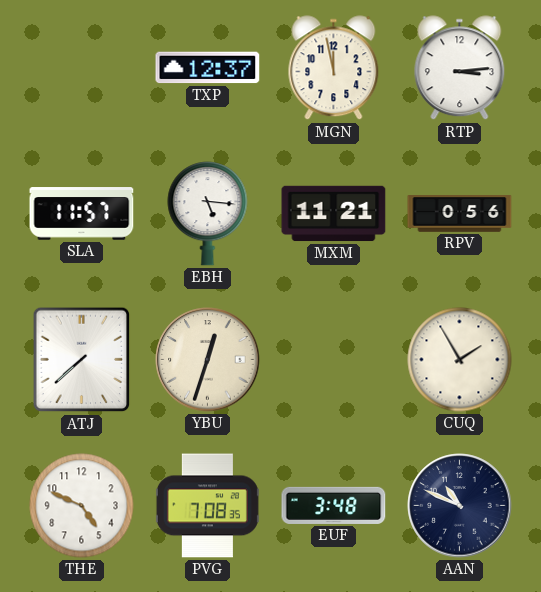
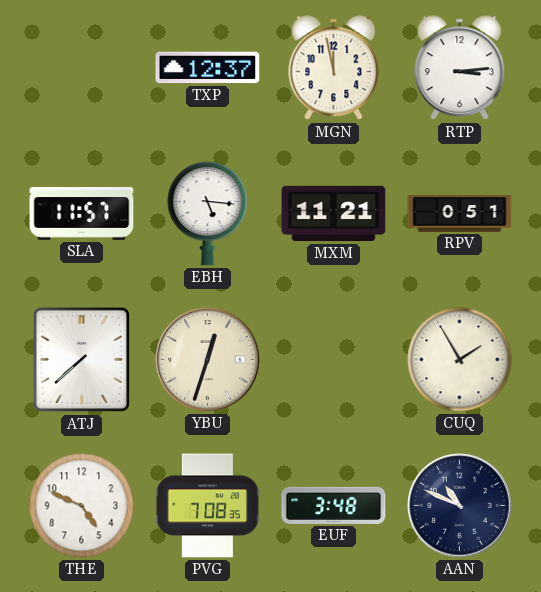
RPV: 0:56 -> 0:51 (460, 214)
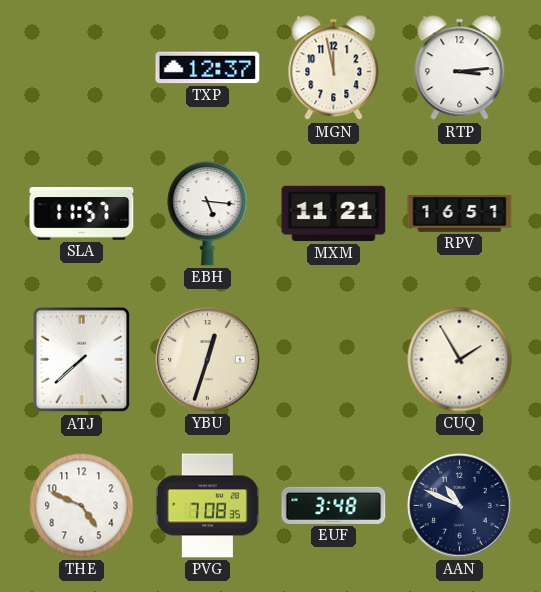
RPV: 0:51 -> 16:51 (460, 214)
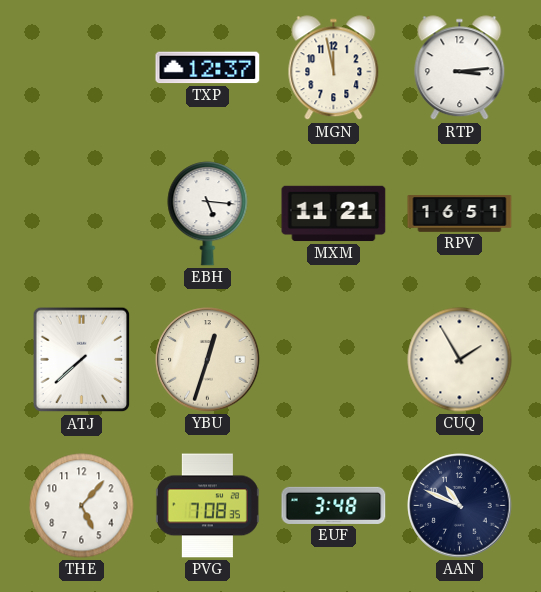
SLA: 11:57 -> none (82, 214)
THE: 4:49 -> 5:07 (82, 506)
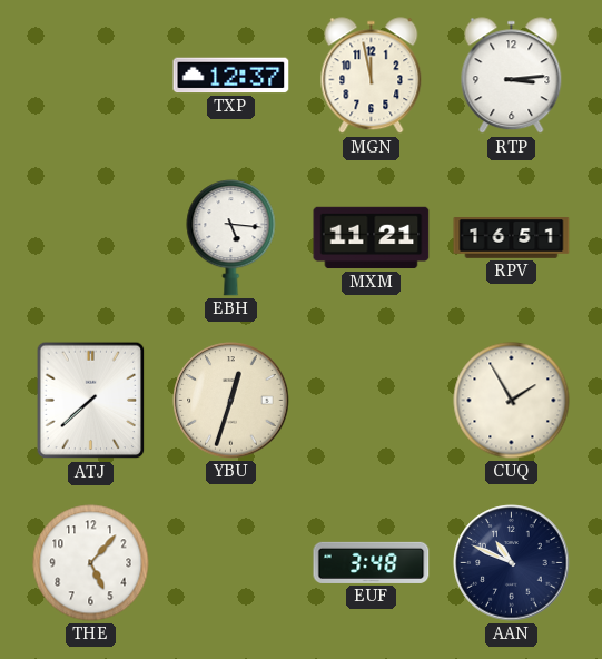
PVG: 7:08 -> none (207, 506)
